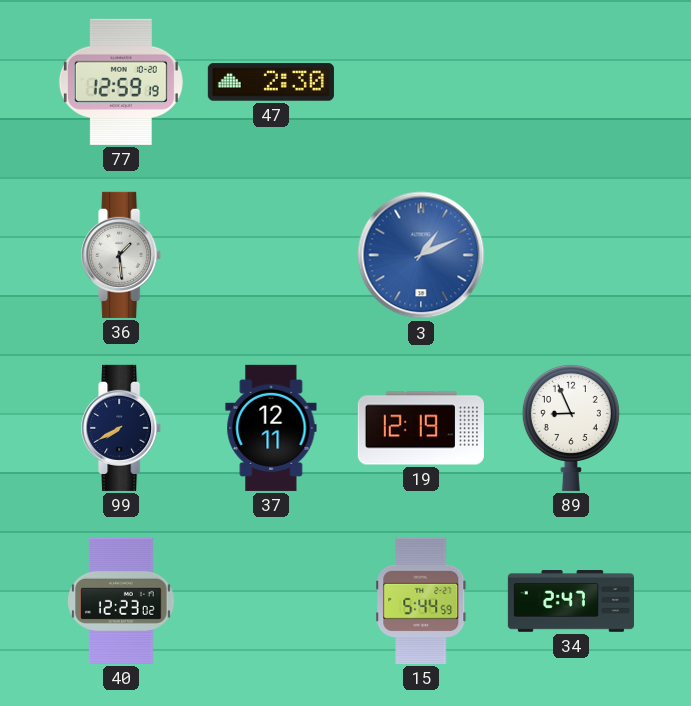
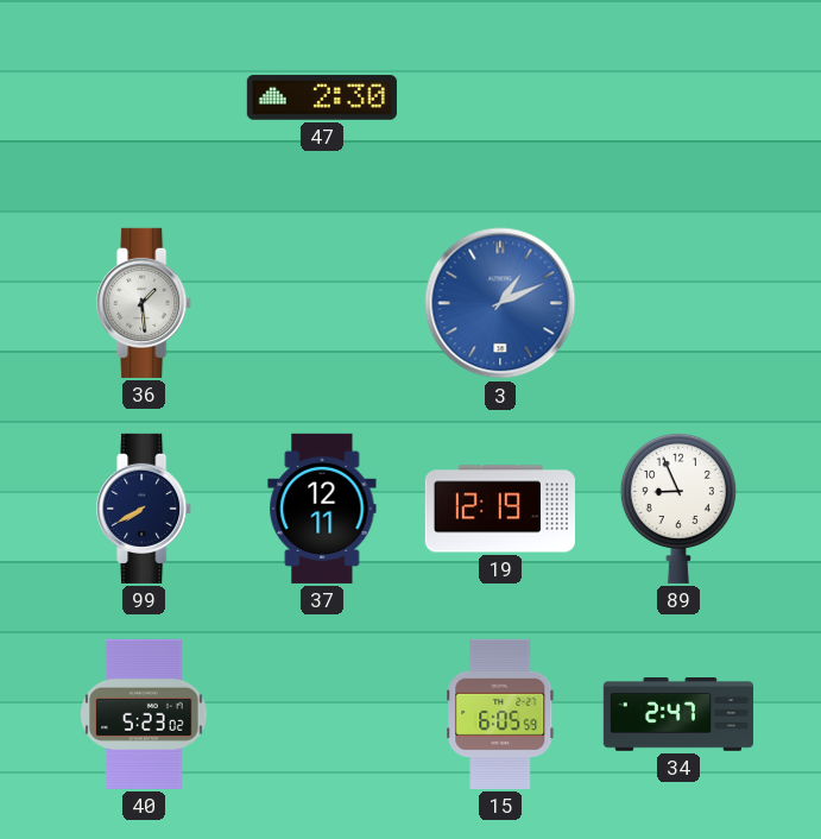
77: 12:59 -> none (121, 82)
40: 12:23 -> 5:23 (144, 714)
15: 5:44 -> 6:05 (500, 714)
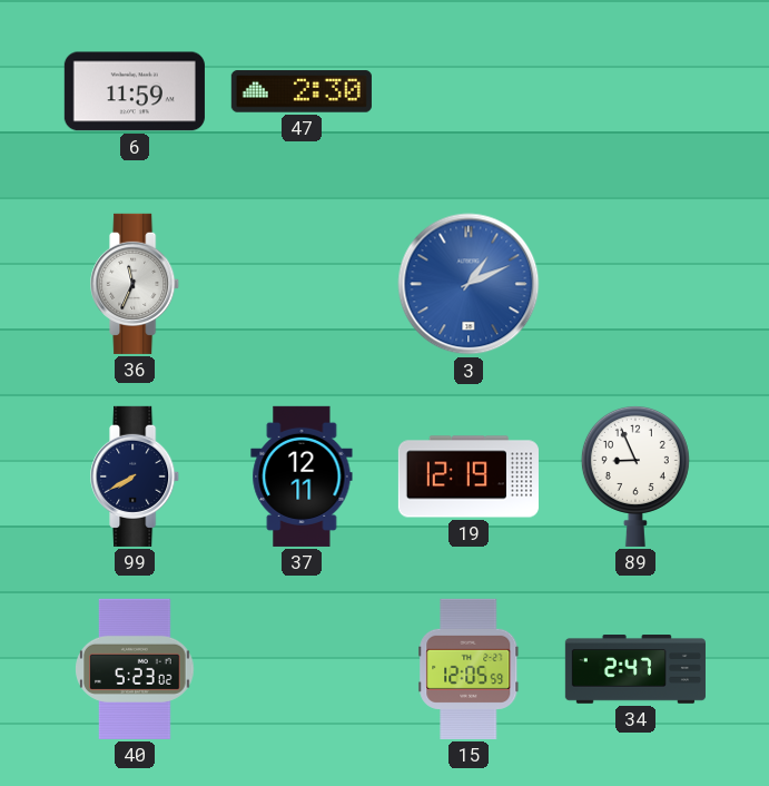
6: none -> 11:59 (135, 91)
36: 1:29 -> 11:34 (136, 284)
15: 6:05 -> 12:05 (469, 669)
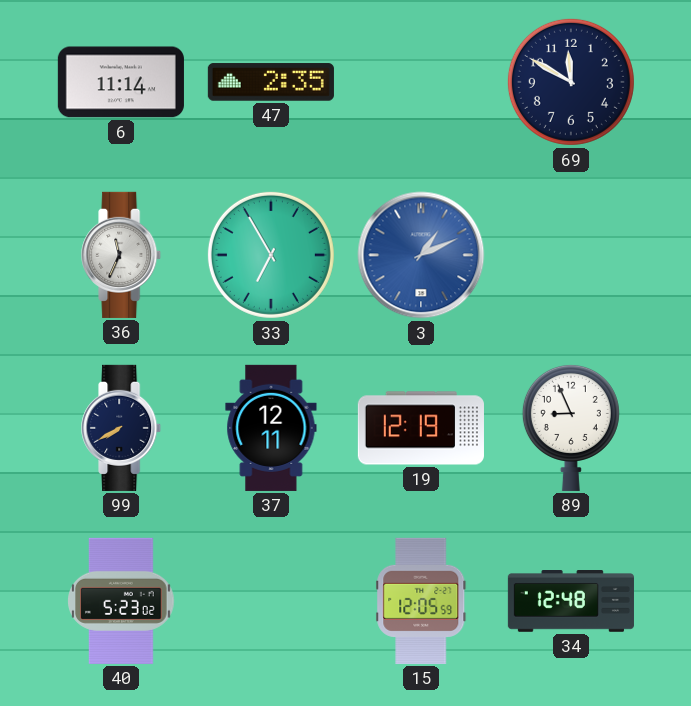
6: 11:59 -> 11:14 (121, 82)
47: 2:30 -> 2:35 (271, 82)
69: none -> 11:50 (571, 82)
33: none -> 6:55 (271, 255)
34: 2:47 -> 12:48 (571, 602)
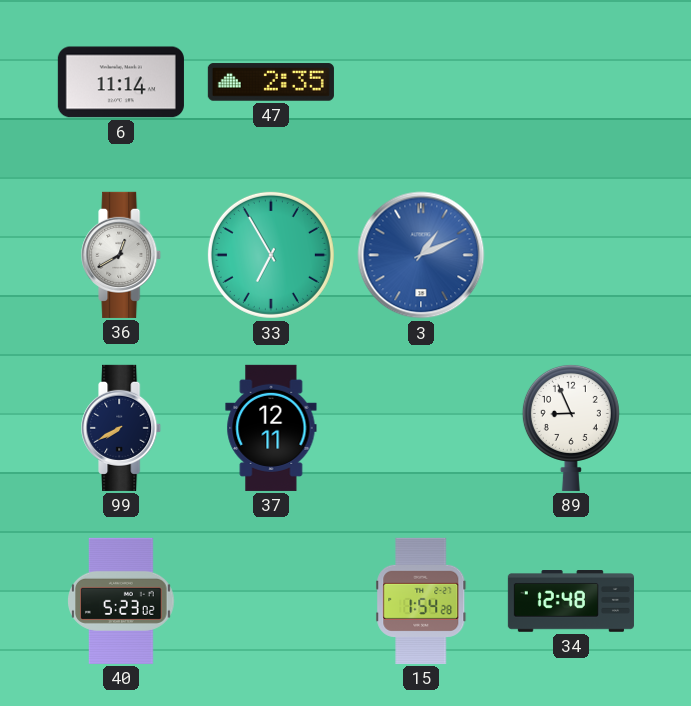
69: 11:50 -> none (571, 82)
36: 11:34 -> 12:40 (122, 255)
19: 12:19 -> none (421, 428)
15: 12:05 -> 1:54 (421, 601)
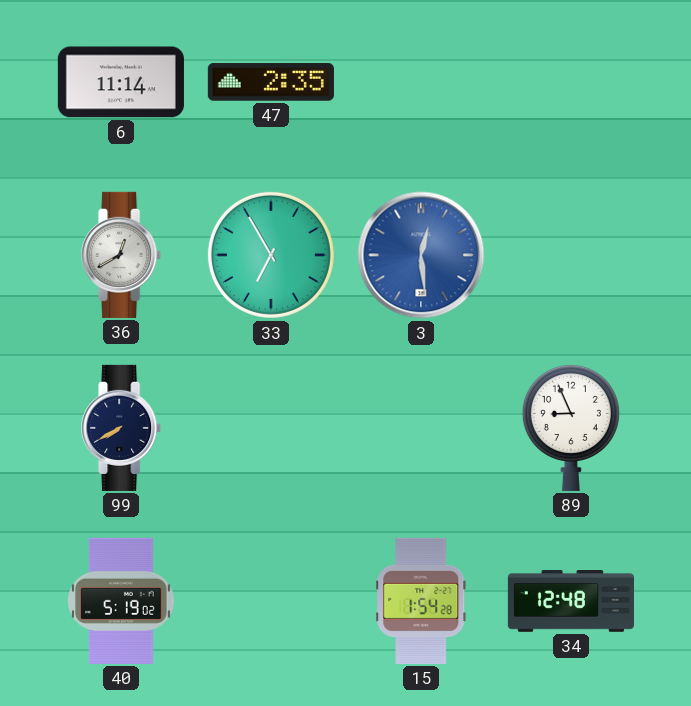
3: 1:11 -> 12:29 (421, 255)
37: 12:11 -> none (271, 428)
40: 5:23 -> 5:19 (121, 601)
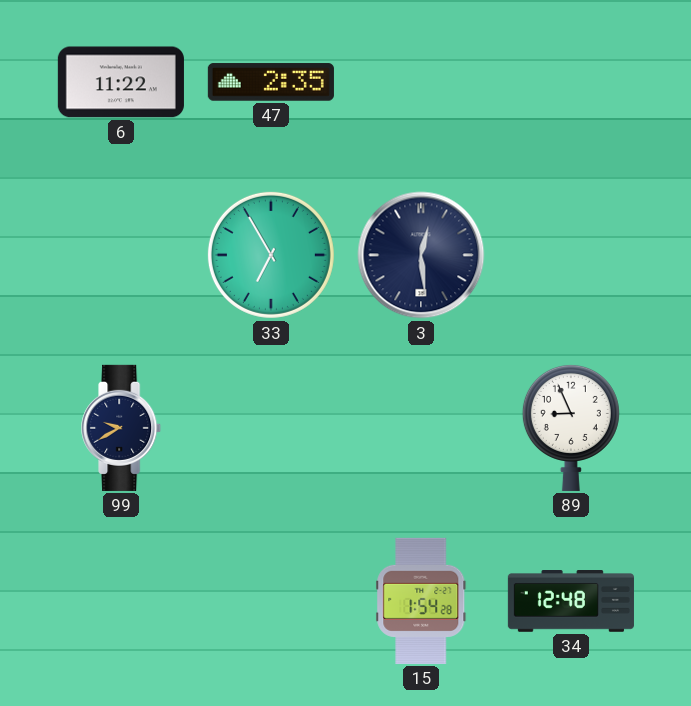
6: 11:14 -> 11:22 (121, 82)
36: 12:40 -> none (122, 255)
3 dial: blue -> navy (421, 255)
99: 7:40 -> 9:40 (122, 428)
40: 5:19 -> none (121, 601)
